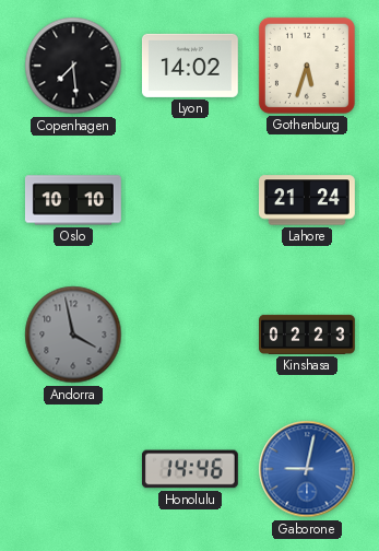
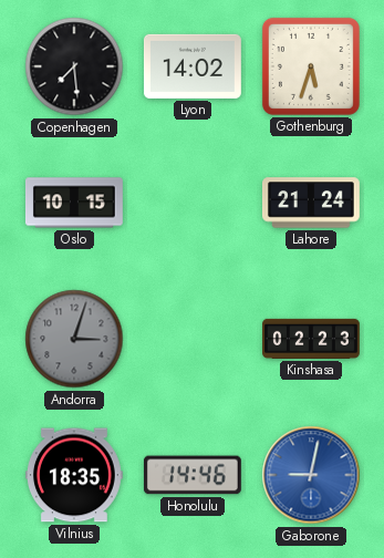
Oslo: 10:10 -> 10:15 (74, 203)
Andorra: 3:58 -> 3:03 (74, 339)
Vilnius: none -> 18:35 (74, 475)
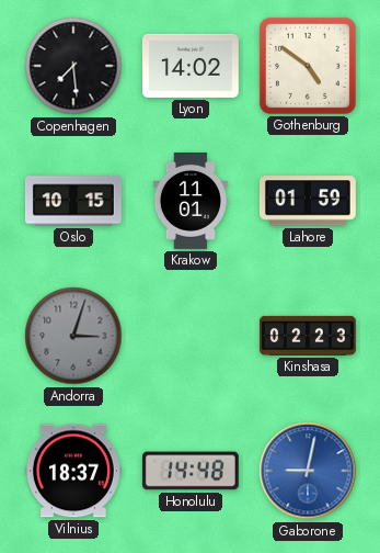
Gothenburg: 5:33 -> 4:51 (308, 66)
Krakow: none -> 11:01 (191, 202)
Lahore: 21:24 -> 01:59 (308, 201)
Vilnius: 18:35 -> 18:37 (73, 471)
Honolulu: 14:46 -> 14:48 (191, 471)
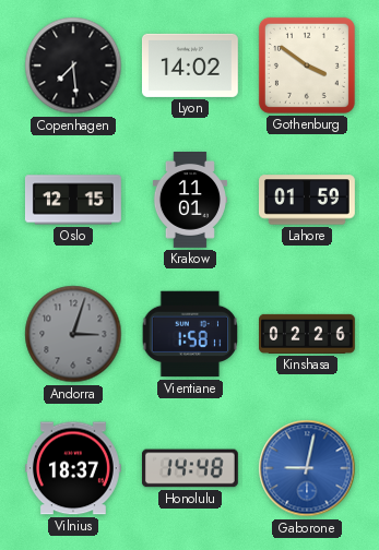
Gothenburg: 4:51 -> 3:51 (307, 65)
Oslo: 10:15 -> 12:15 (73, 200)
Vientiane: none -> 1:58 (189, 334)
Kinshasa: 02:23 -> 02:26 (308, 334)
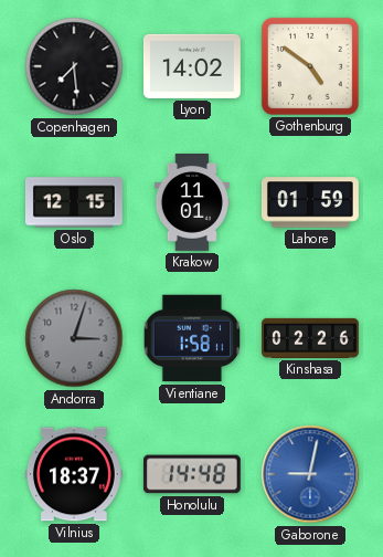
Gothenburg: 3:51 -> 4:51 (310, 66)
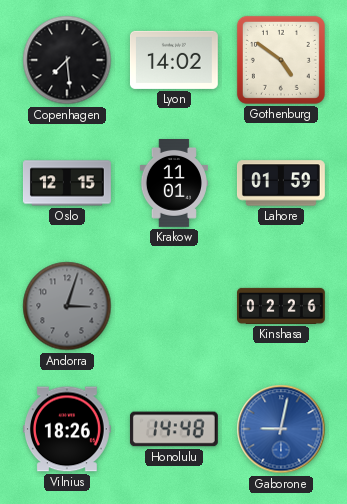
Vientiane: 1:58 -> none (191, 338)
Vilnius: 18:37 -> 18:26 (67, 429)
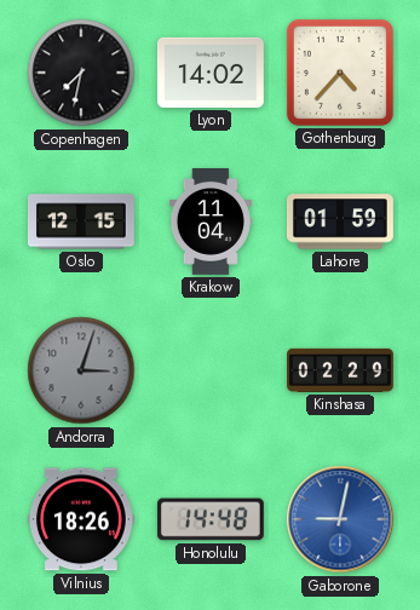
Copenhagen: 7:29 -> 7:32 (81, 73)
Gothenburg: 4:51 -> 4:37 (340, 73)
Krakow: 11:01 -> 11:04 (211, 223)
Kinshasa: 02:26 -> 02:29 (341, 370)
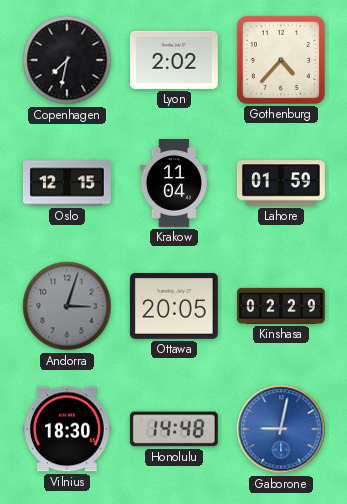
Lyon: 14:02 -> 2:02 (174, 60)
Ottawa: none -> 20:05 (174, 306)
Vilnius: 18:26 -> 18:30 (67, 429)
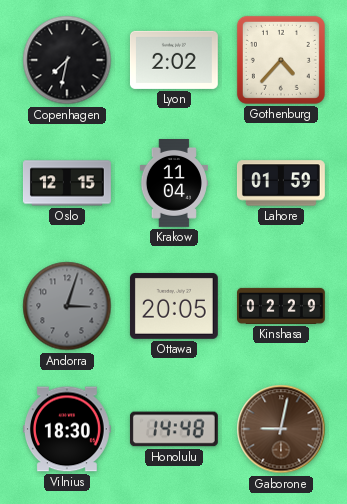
Gaborone dial: blue -> brown (281, 429)
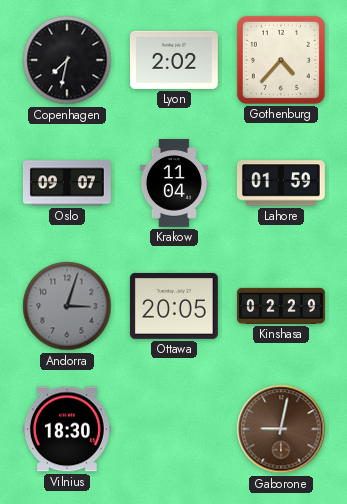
Oslo: 12:15 -> 09:07 (67, 183)
Honolulu: 14:48 -> none (174, 429)
